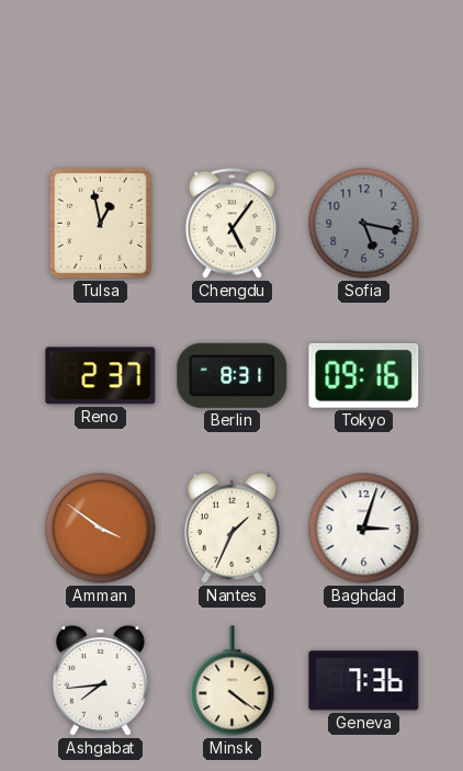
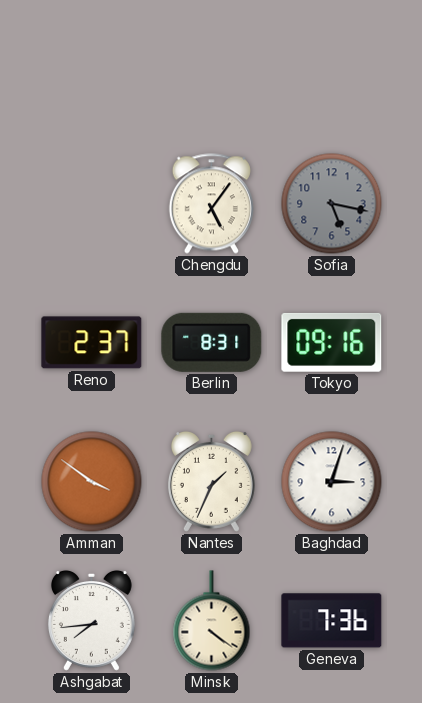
Tulsa: 12:58 -> none (100, 223)
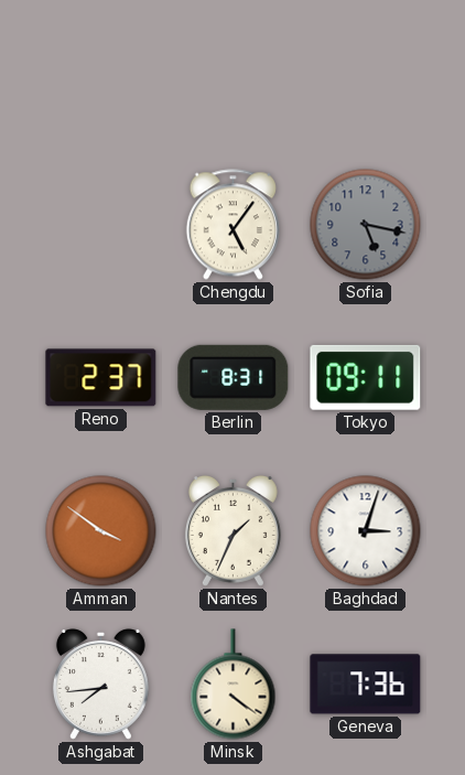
Tokyo: 09:16 -> 09:11 (366, 377)
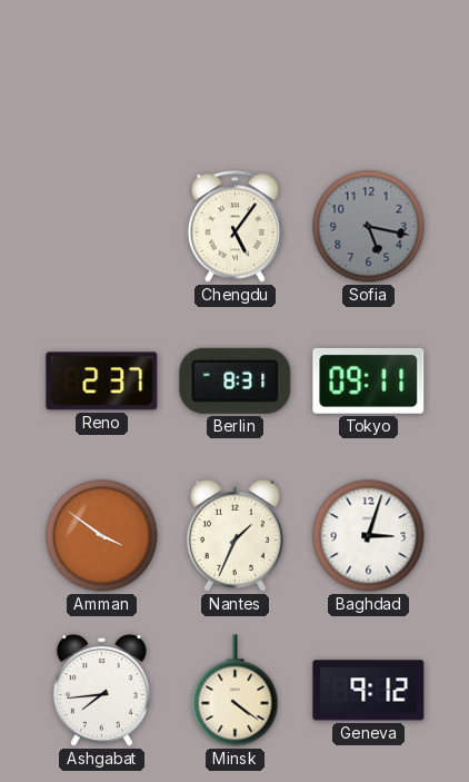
Geneva: 7:36 -> 9:12 (369, 691)
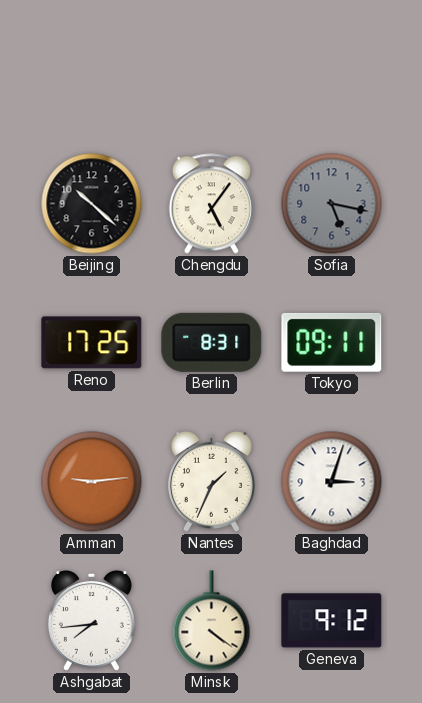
Beijing: none -> 10:22 (92, 204)
Reno: 2:37 -> 17:25 (92, 343)
Amman: 3:51 -> 9:14 (92, 482)
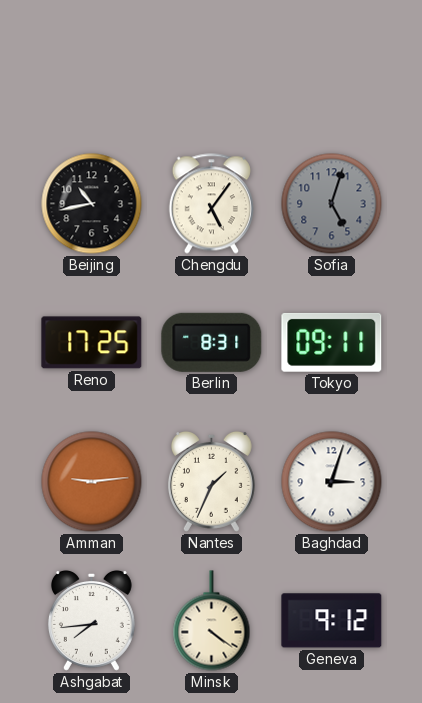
Beijing: 10:22 -> 10:43 (92, 204)
Sofia: 5:17 -> 5:03 (332, 204)
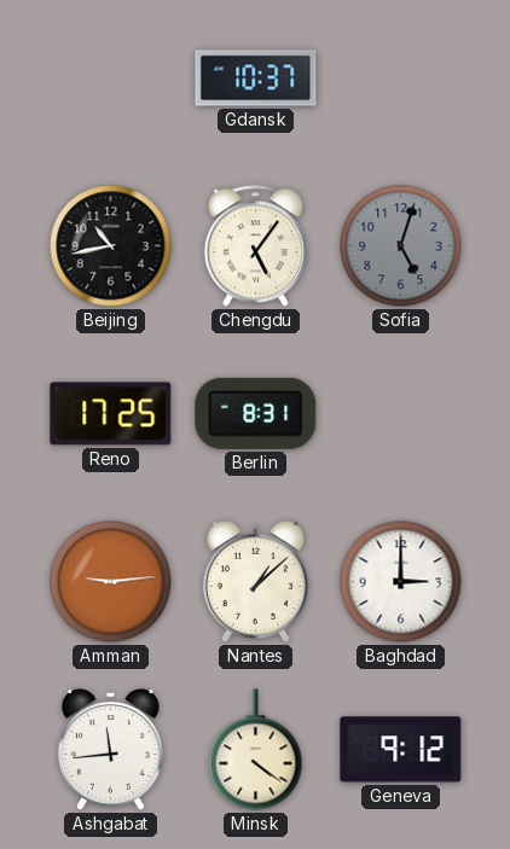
Gdansk: none -> 10:37 (256, 78)
Tokyo: 09:11 -> none (332, 342)
Nantes: 1:34 -> 1:08 (255, 581)
Baghdad: 3:03 -> 3:00 (401, 582)
Ashgabat: 7:44 -> 11:44 (110, 749)
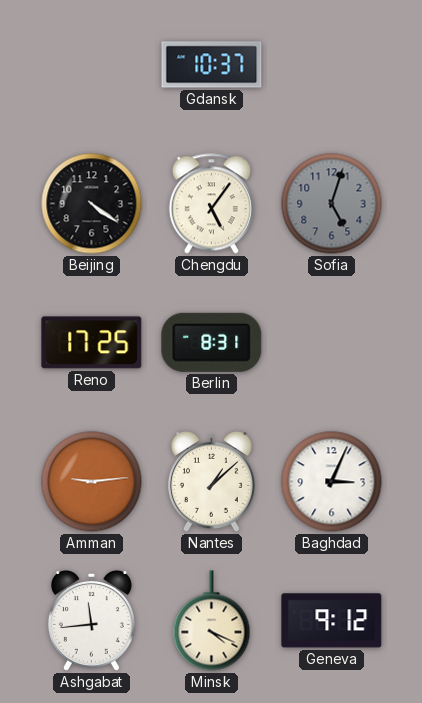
Beijing: 10:43 -> 4:21 (92, 204)
Baghdad: 3:00 -> 3:04 (332, 482)
Minsk: 4:21 -> 4:19 (212, 621)
